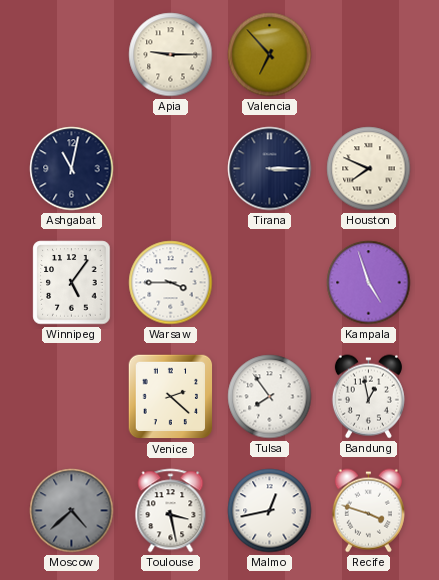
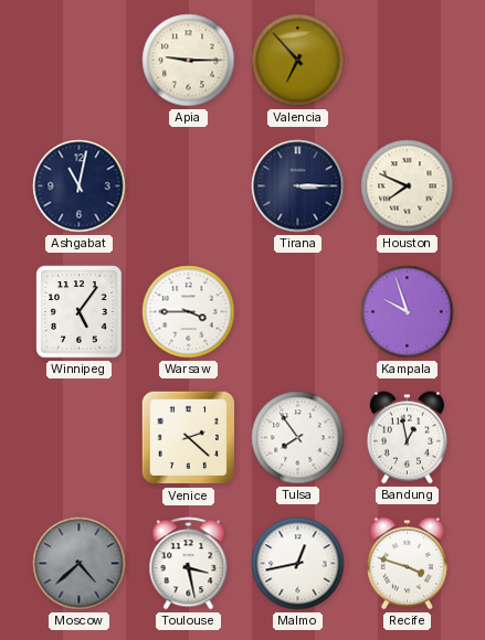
Kampala: 4:57 -> 9:57 (408, 312)
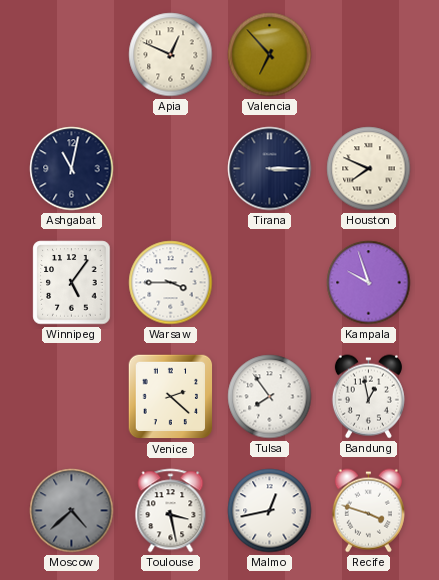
Apia: 9:15 -> 12:49 (171, 55)
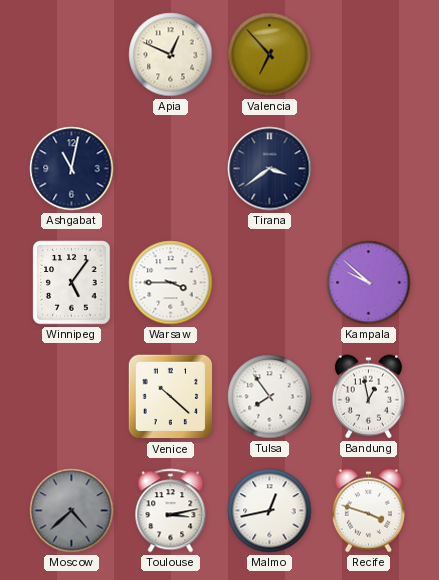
Tirana: 3:15 -> 3:39 (270, 169)
Houston: 7:49 -> none (369, 169)
Kampala: 9:57 -> 9:52 (369, 283)
Venice: 2:22 -> 10:22 (171, 397)
Toulouse: 3:28 -> 3:13 (171, 511)
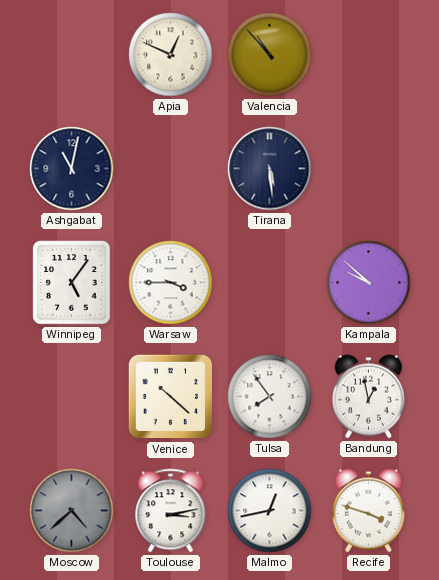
Valencia: 6:53 -> 10:53 (270, 55)
Tirana: 3:39 -> 5:29 (270, 169)
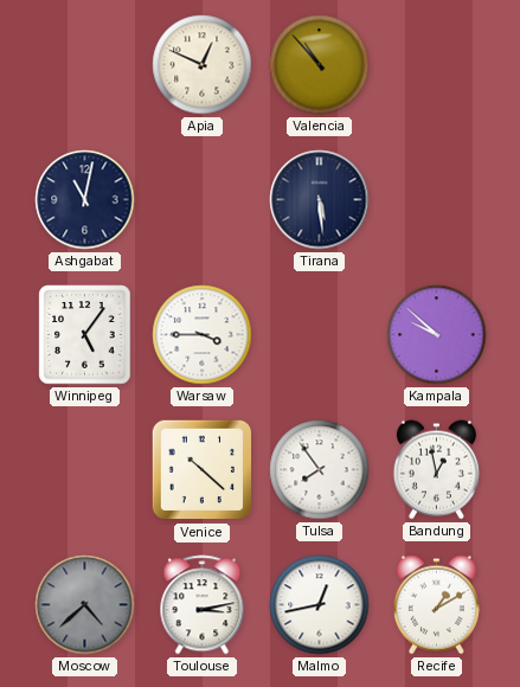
Recife: 3:48 -> 1:10 (436, 605)
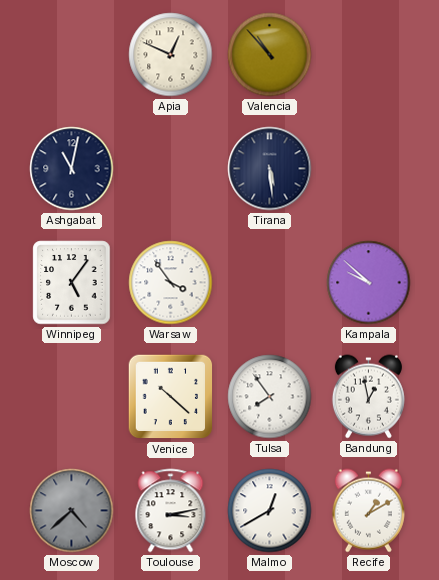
Warsaw: 3:45 -> 3:54 (171, 283)
Malmo: 12:43 -> 12:40 (270, 511)
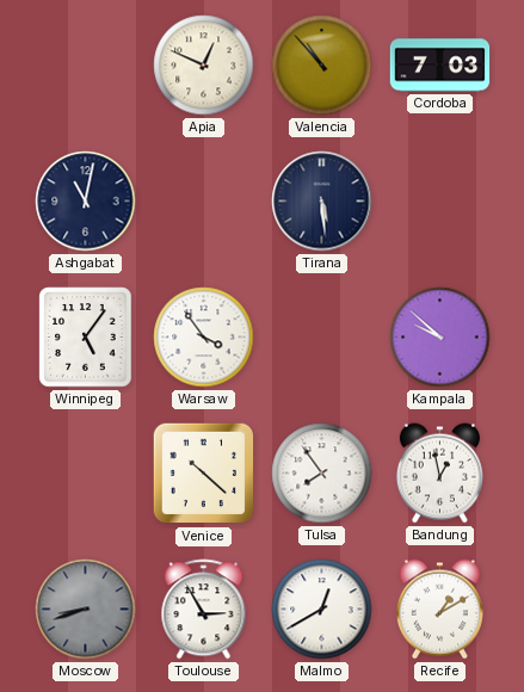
Cordoba: none -> 7:03 (440, 66)
Moscow: 4:38 -> 8:42 (86, 610)
Toulouse: 3:13 -> 2:55 (204, 610)
